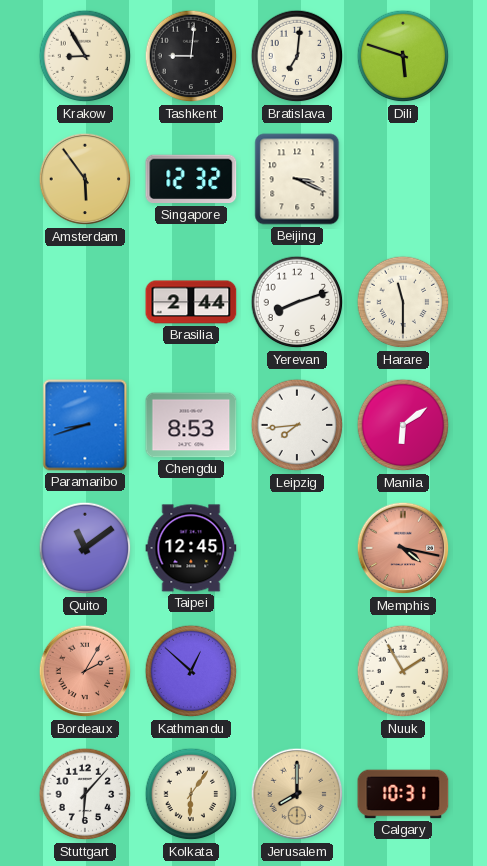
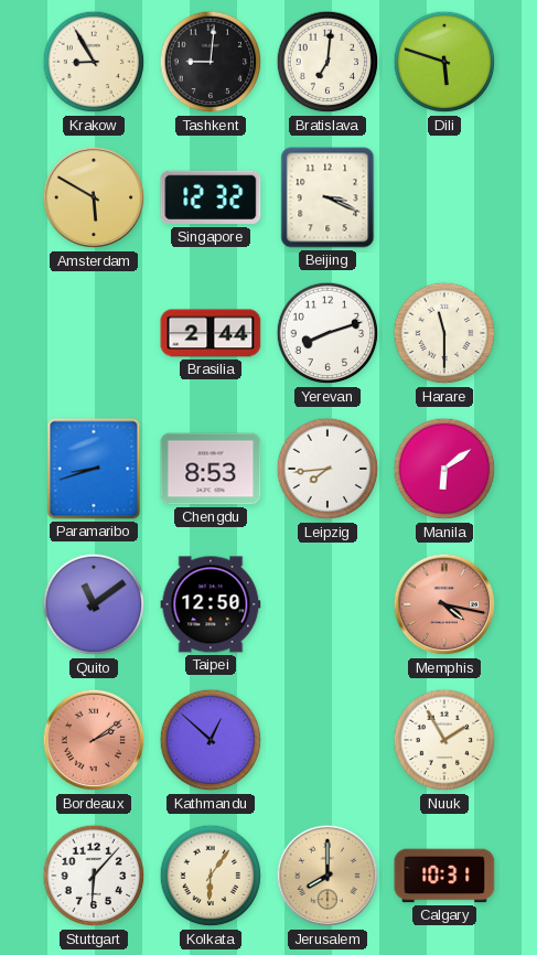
Amsterdam: 5:54 -> 5:50 (94, 197)
Taipei: 12:45 -> 12:50 (211, 604)
Bordeaux: 2:05 -> 2:09 (94, 740)
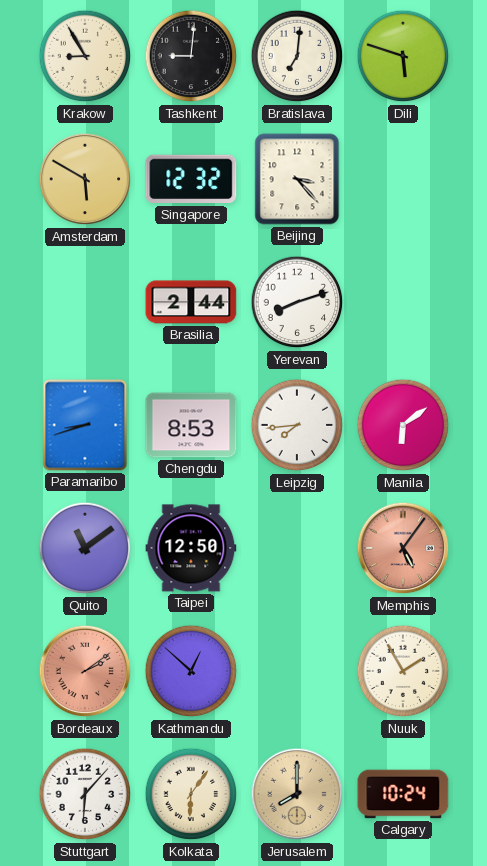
Beijing: 3:19 -> 3:23 (297, 179)
Harare: 11:30 -> none (444, 333)
Memphis: 4:17 -> 5:06 (403, 548)
Calgary: 10:31 -> 10:24 (403, 794)
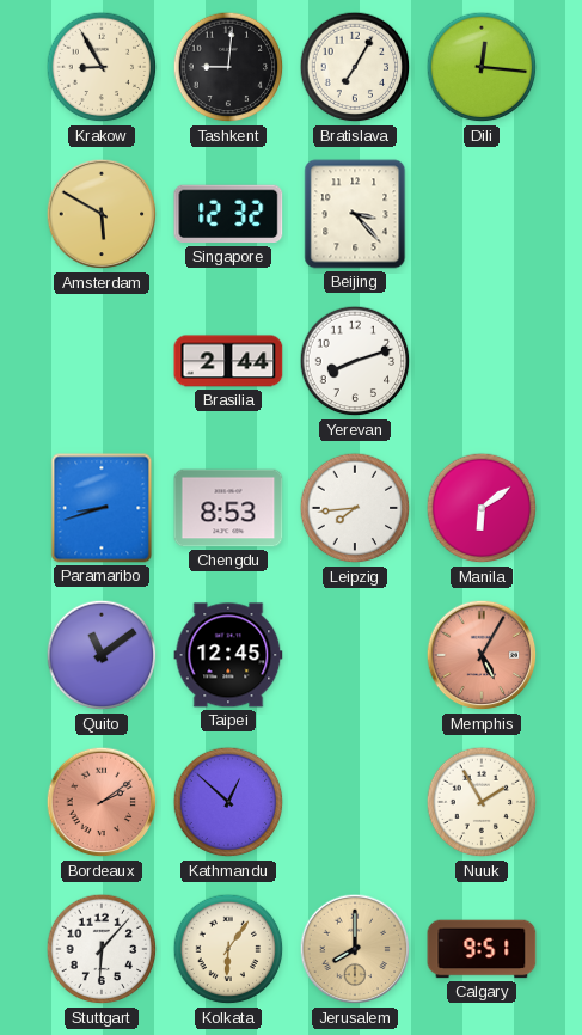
Bratislava: 7:01 -> 7:05 (355, 67)
Dili: 5:48 -> 12:16 (482, 67)
Taipei: 12:50 -> 12:45 (228, 655)
Memphis: 5:06 -> 5:05 (482, 655)
Calgary: 10:24 -> 9:51 (482, 949)
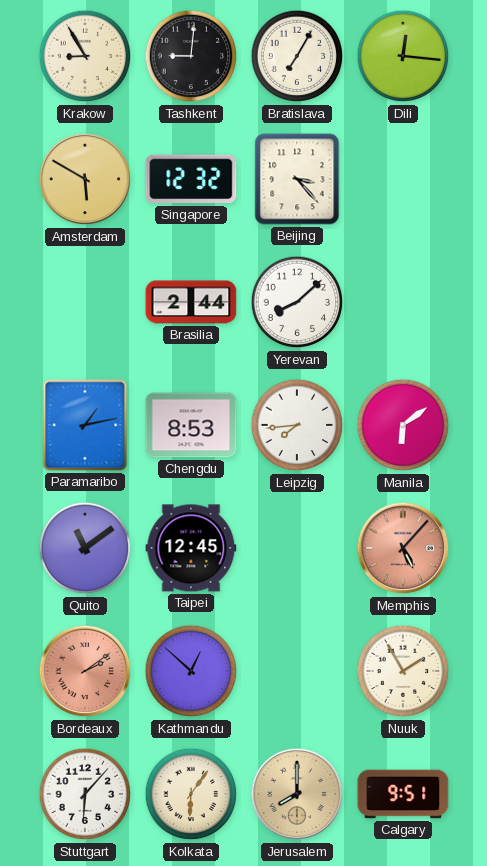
Yerevan: 8:12 -> 8:08 (297, 302)
Paramaribo: 8:42 -> 1:13 (85, 425)
Memphis: 5:05 -> 5:07 (403, 548)
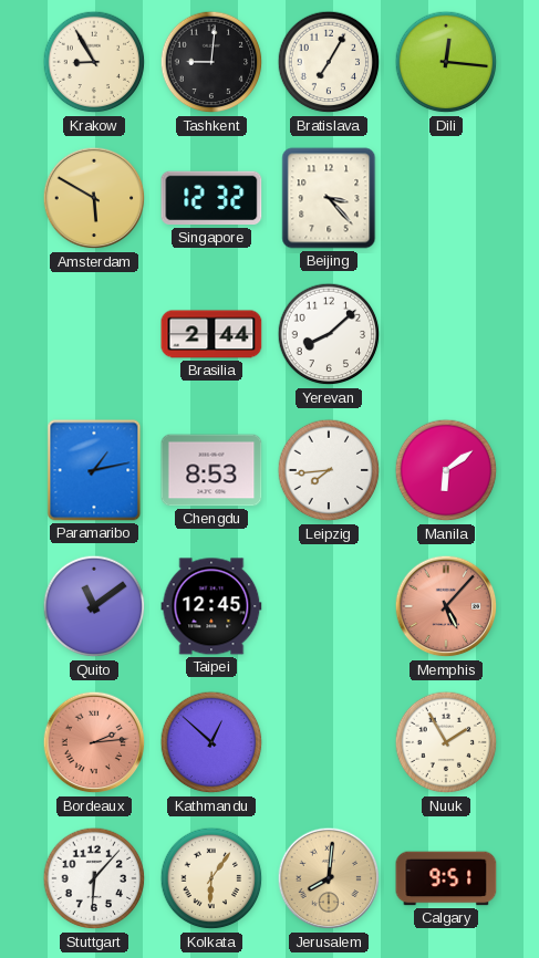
Bordeaux: 2:09 -> 2:14 (94, 742)
Jerusalem: 8:00 -> 8:01 (329, 878)
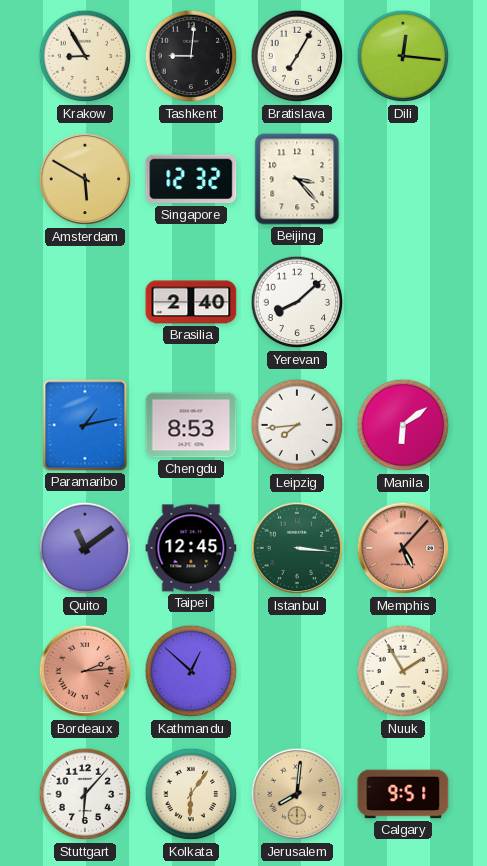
Brasilia: 2:44 -> 2:40 (191, 302)
Istanbul: none -> 3:16 (297, 548)
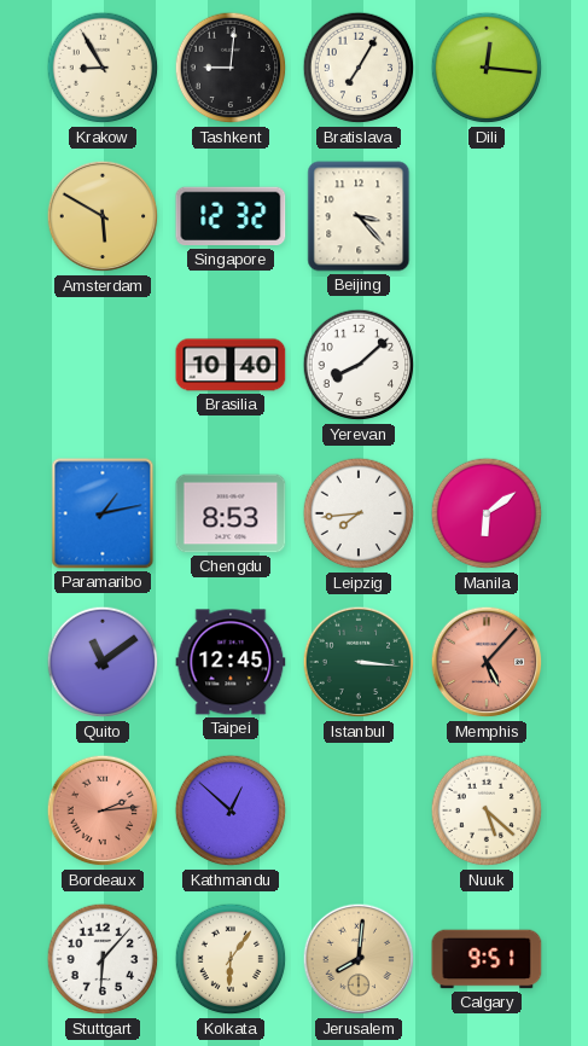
Brasilia: 2:40 -> 10:40 (231, 365)
Nuuk: 1:55 -> 5:22 (487, 810)
